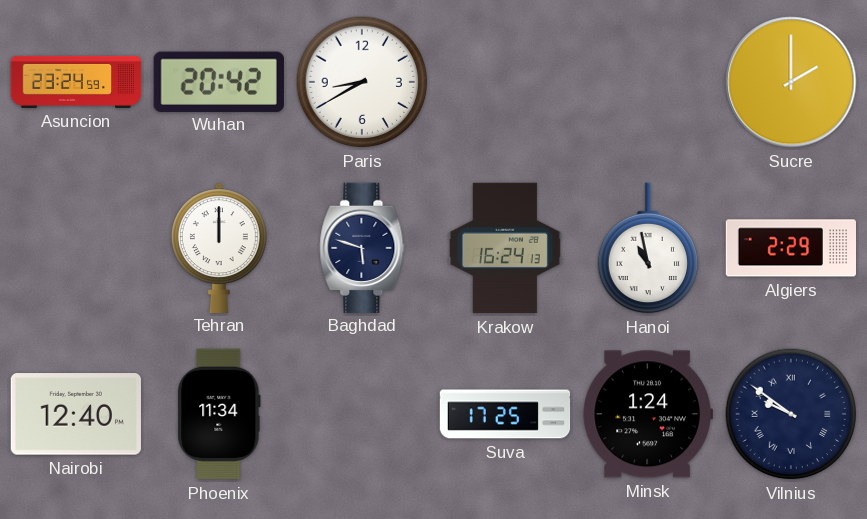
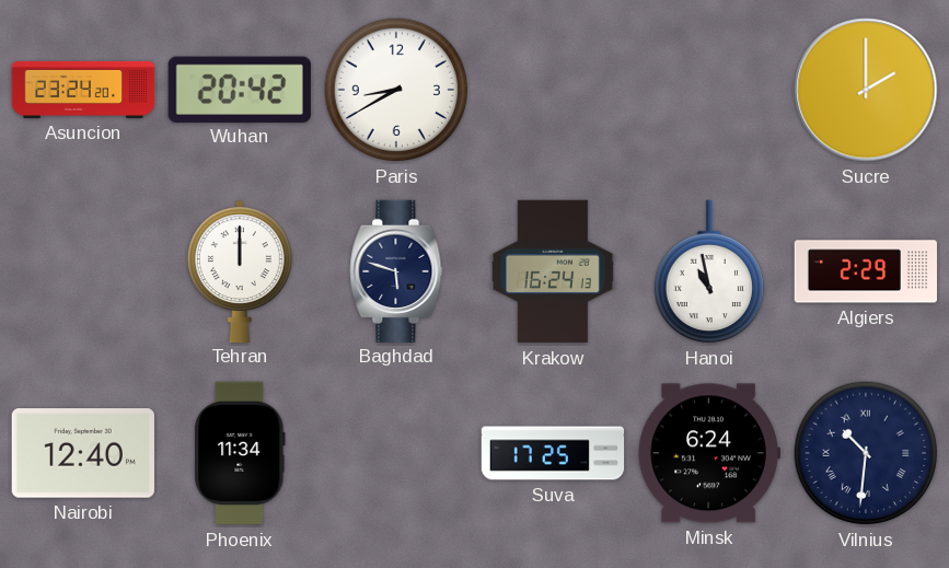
Asuncion: 23:24:59 -> 23:24:20 (83, 90)
Minsk: 1:24 -> 6:24 (709, 453)
Vilnius: 9:51 -> 10:31 (866, 453)
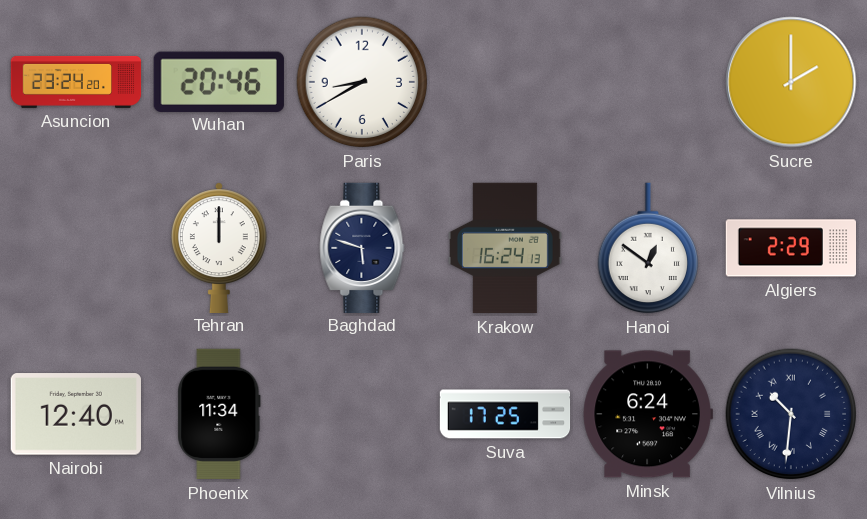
Wuhan: 20:42 -> 20:46 (219, 81)
Hanoi: 10:58 -> 12:51 (647, 248)
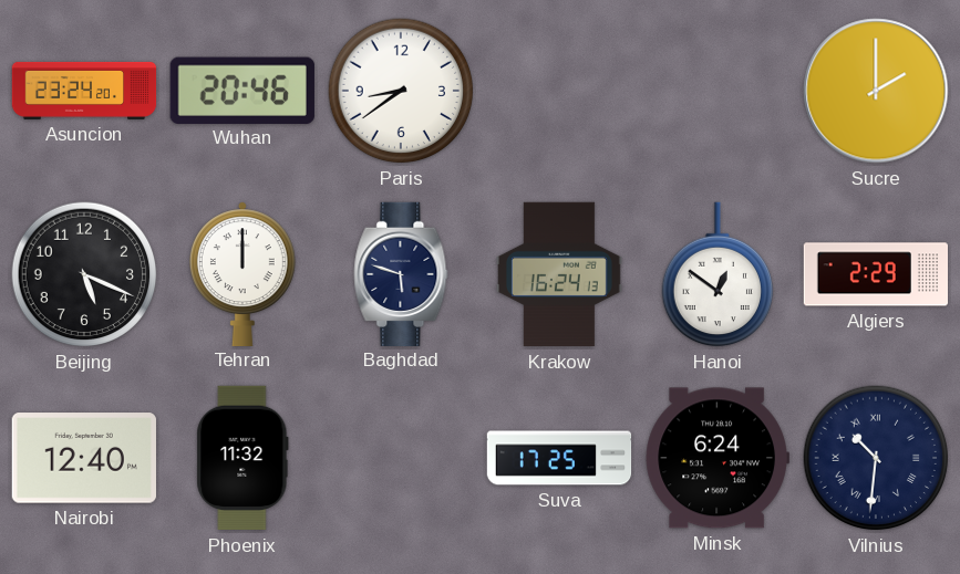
Paris: 8:40 -> 8:39 (401, 91)
Beijing: none -> 5:19 (84, 274)
Phoenix: 11:34 -> 11:32 (242, 458)
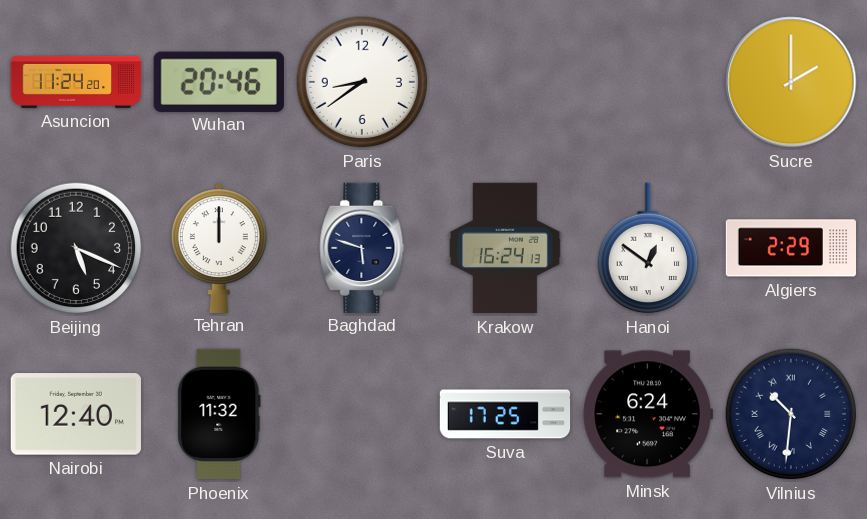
Asuncion: 23:24 -> 11:24 (76, 82)
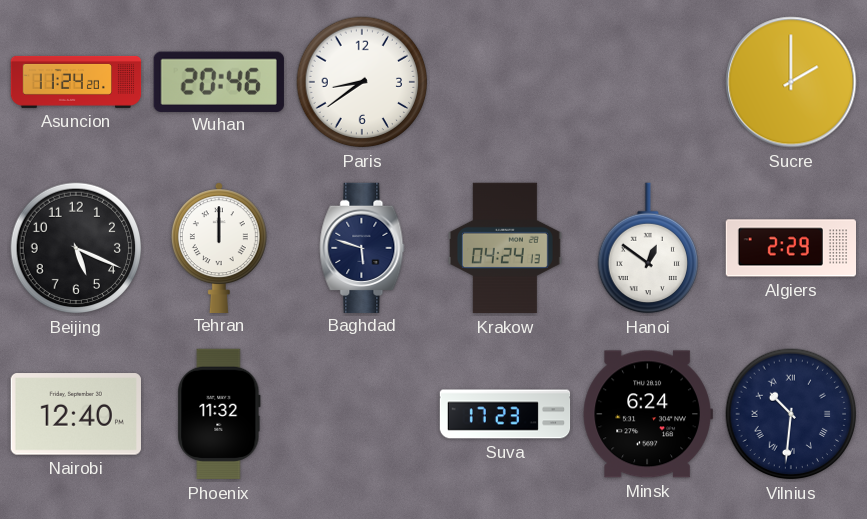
Krakow: 16:24 -> 04:24 (505, 248)
Suva: 17:25 -> 17:23 (505, 414)
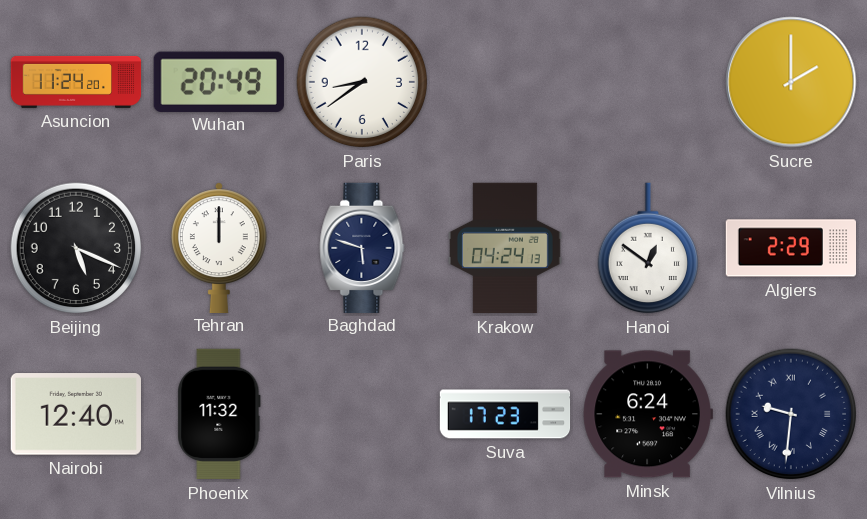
Wuhan: 20:46 -> 20:49 (219, 81)
Vilnius: 10:31 -> 9:31 (791, 414)
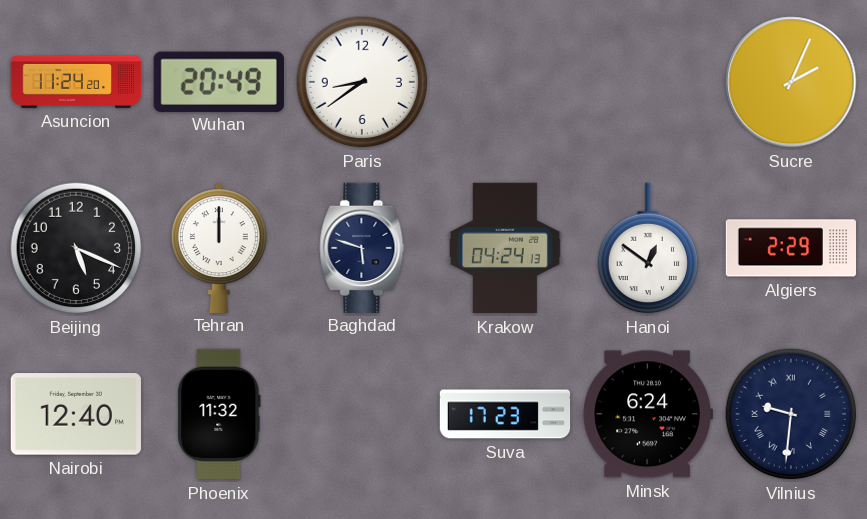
Sucre: 2:00 -> 2:04 (791, 82)
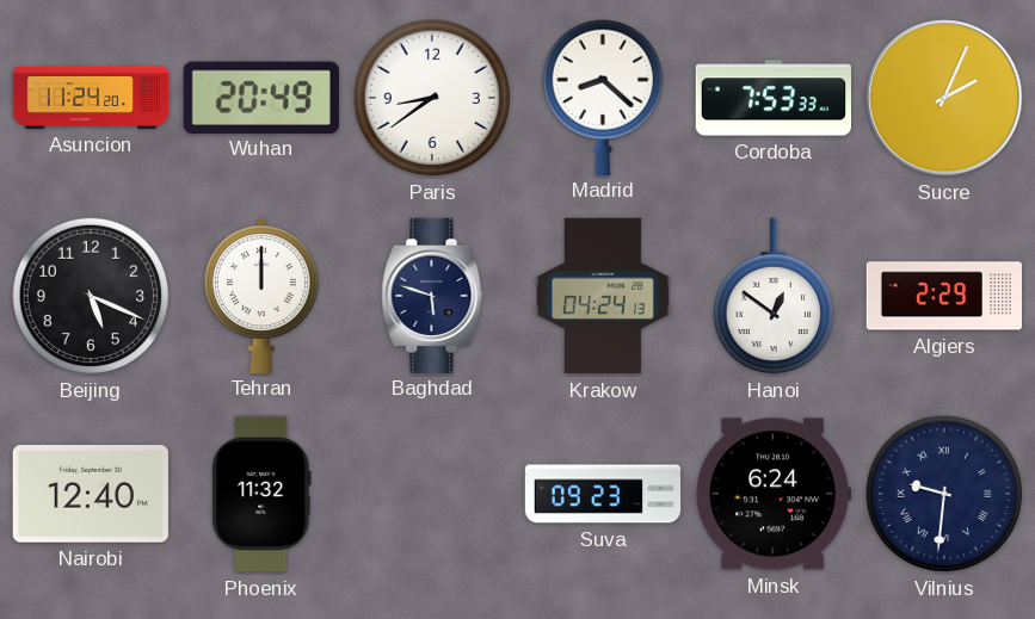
Madrid: none -> 8:22 (602, 97)
Cordoba: none -> 7:53 (772, 98)
Suva: 17:23 -> 09:23 (603, 494)
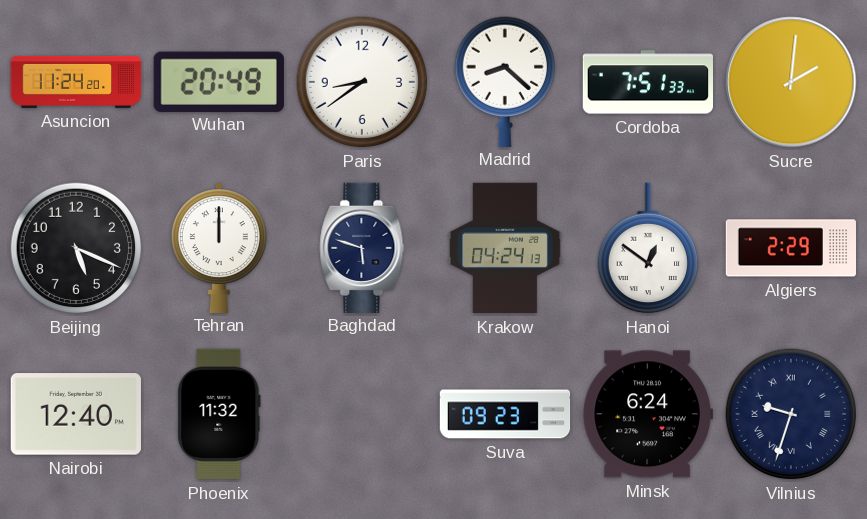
Cordoba: 7:53 -> 7:51 (647, 82)
Sucre: 2:04 -> 2:01 (791, 82)
Vilnius: 9:31 -> 9:33 (791, 414)
